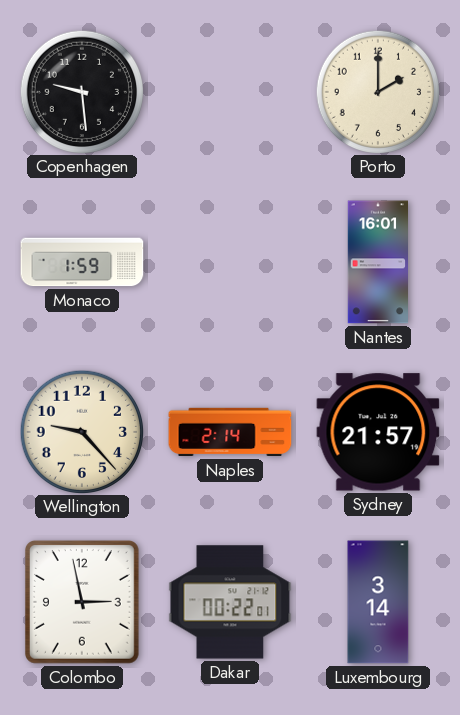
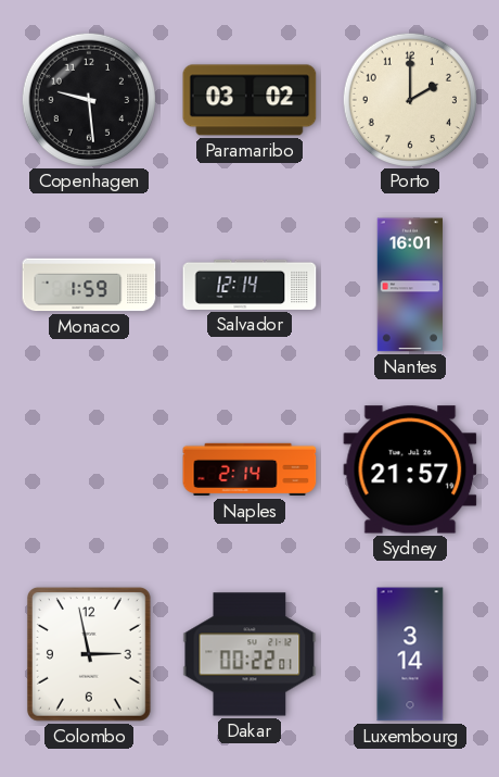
Paramaribo: none -> 03:02 (250, 100)
Salvador: none -> 12:14 (250, 285)
Wellington: 9:23 -> none (81, 431)
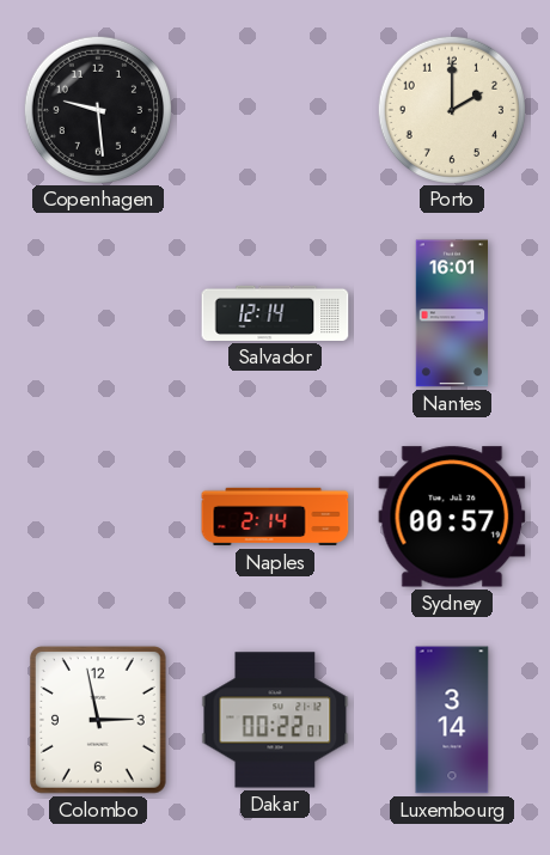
Paramaribo: 03:02 -> none (250, 100)
Monaco: 1:59 -> none (89, 285)
Sydney: 21:57 -> 00:57 (452, 517)
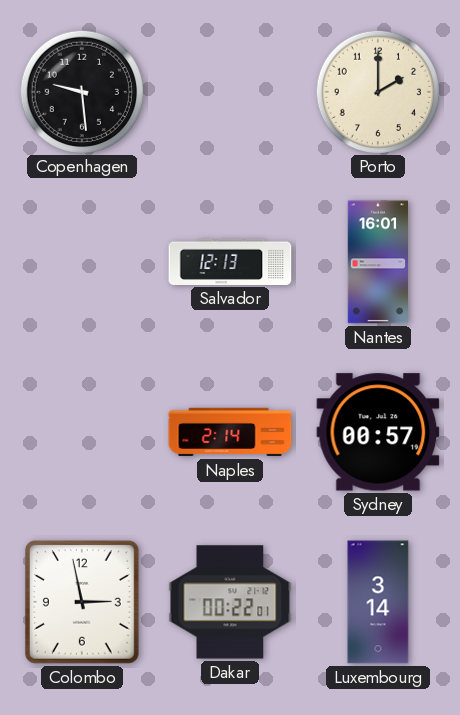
Salvador: 12:14 -> 12:13 (230, 262)
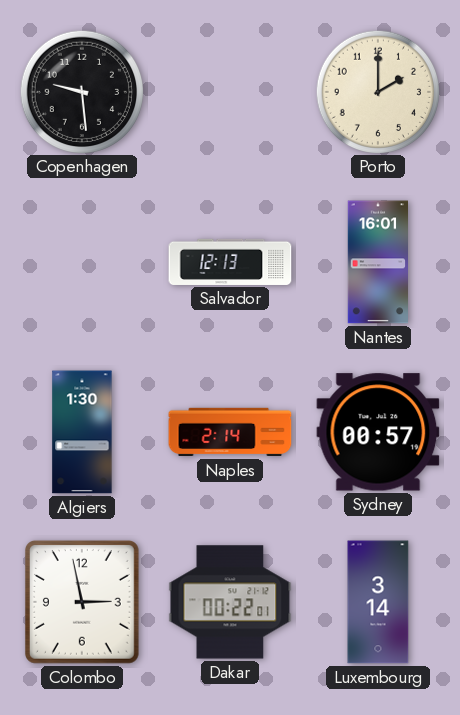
Algiers: none -> 1:30 (82, 432)
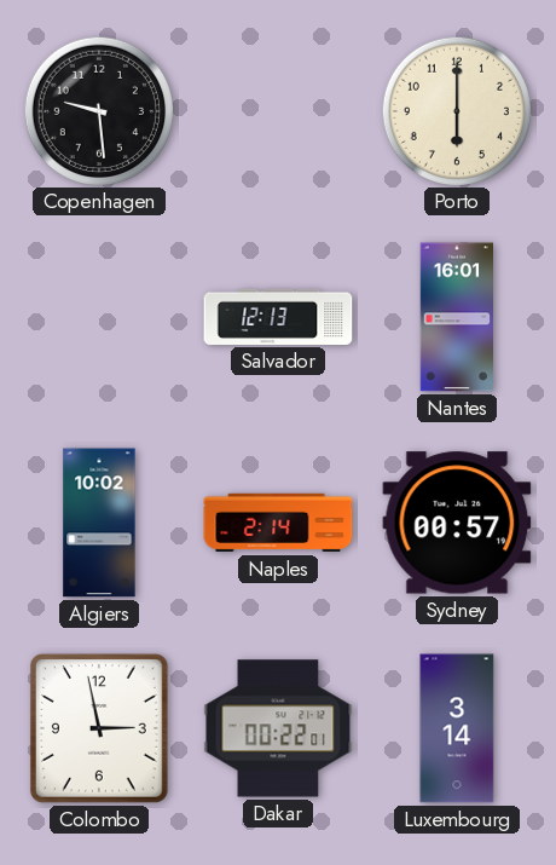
Porto: 2:00 -> 6:00 (456, 110)
Algiers: 1:30 -> 10:02 (99, 523)
